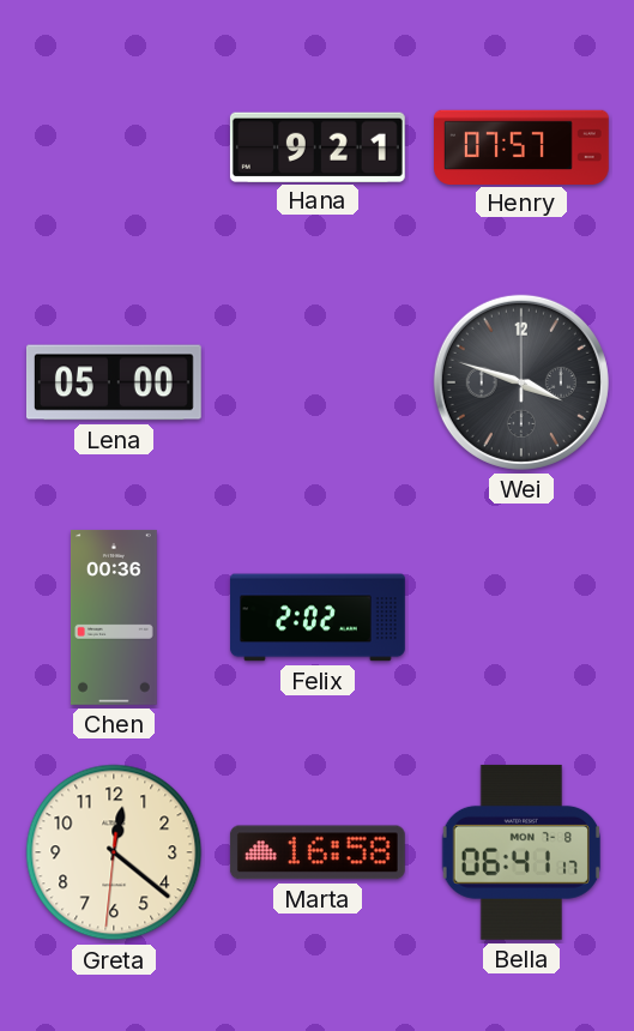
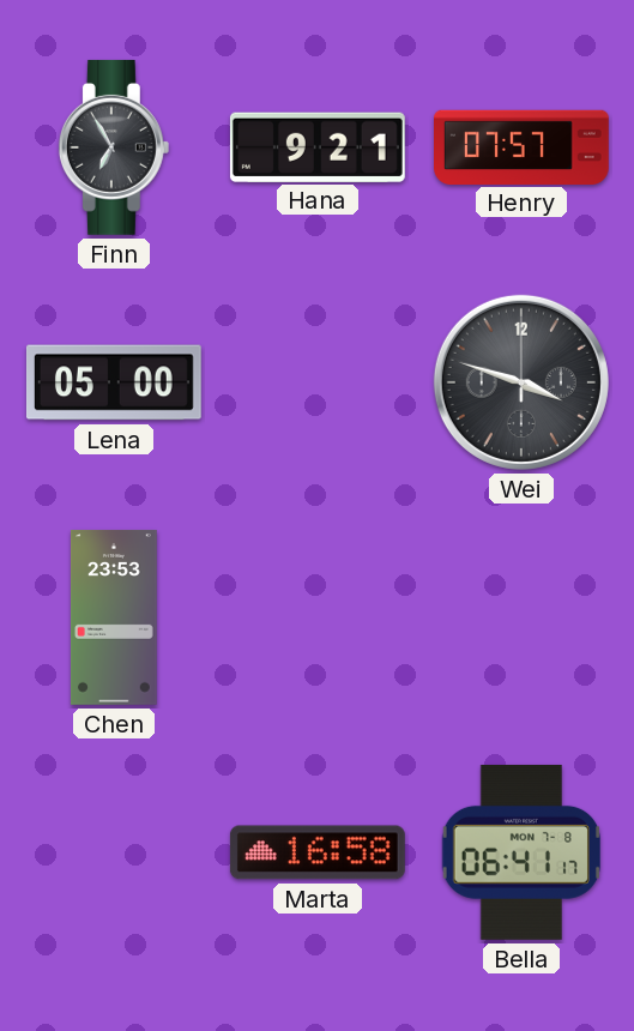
Finn: none -> 6:55 (114, 147)
Chen: 00:36 -> 23:53 (114, 619)
Felix: 2:02 -> none (319, 617)
Greta: 12:21 -> none (114, 852)
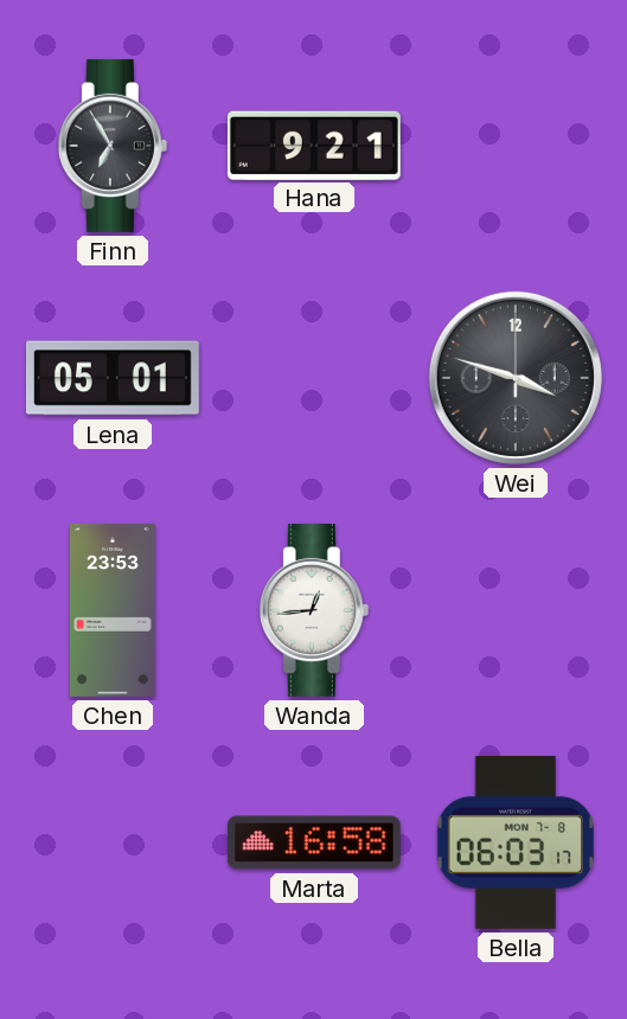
Henry: 07:57 -> none (523, 146)
Lena: 05:00 -> 05:01 (113, 378)
Wanda: none -> 12:44 (314, 610)
Bella: 06:41 -> 06:03 (514, 842)
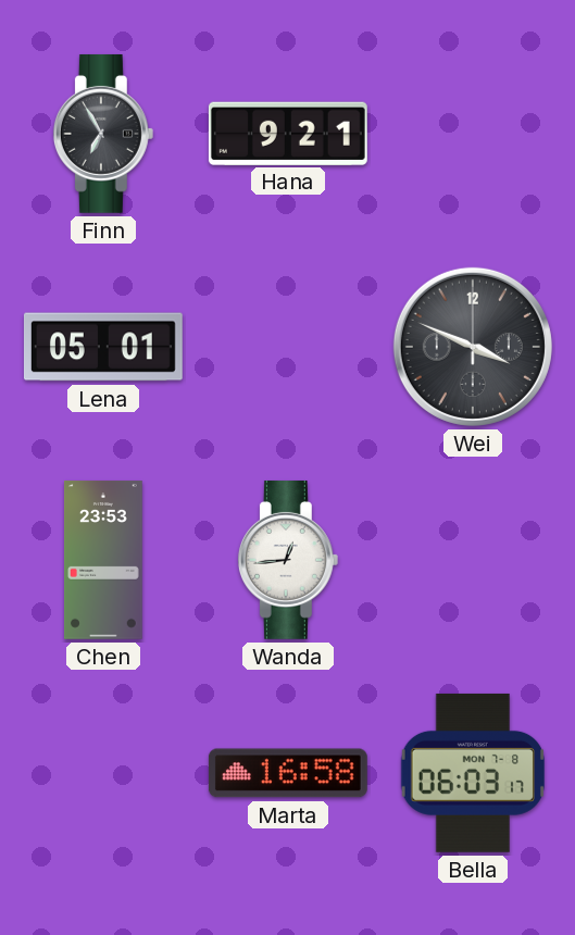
Wei: 3:48 -> 3:49 (473, 347)
